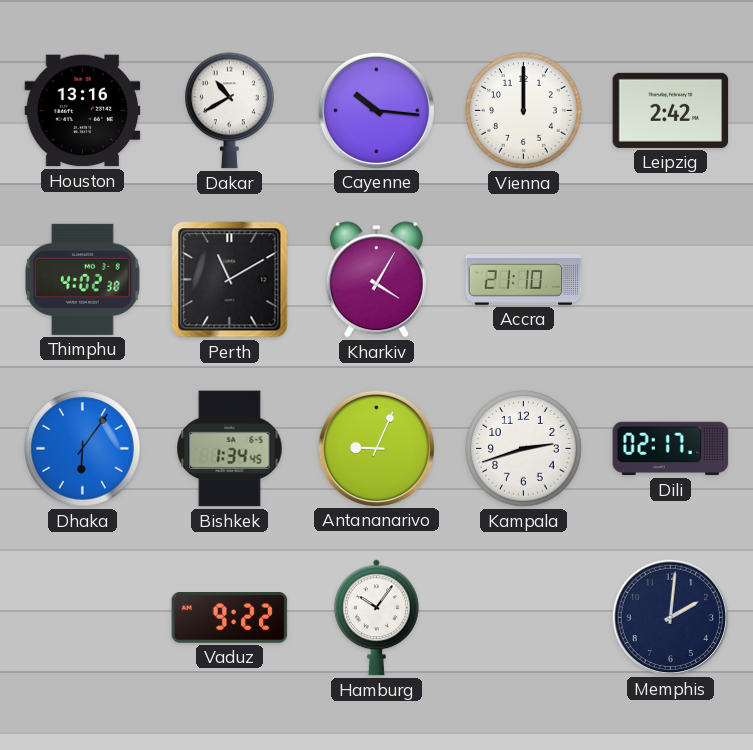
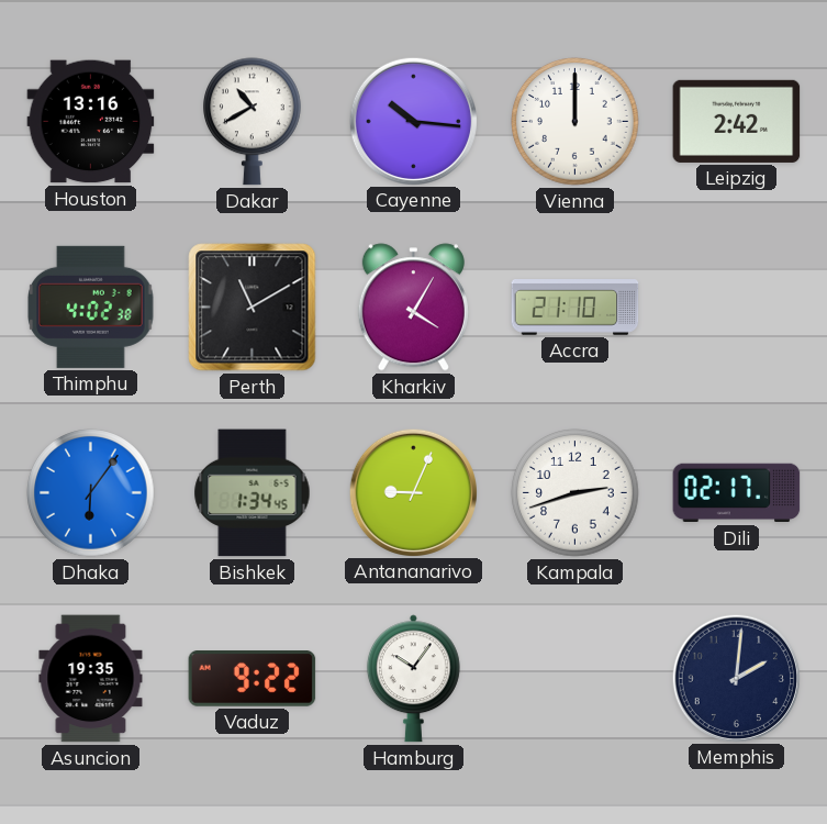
Asuncion: none -> 19:35 (91, 679)
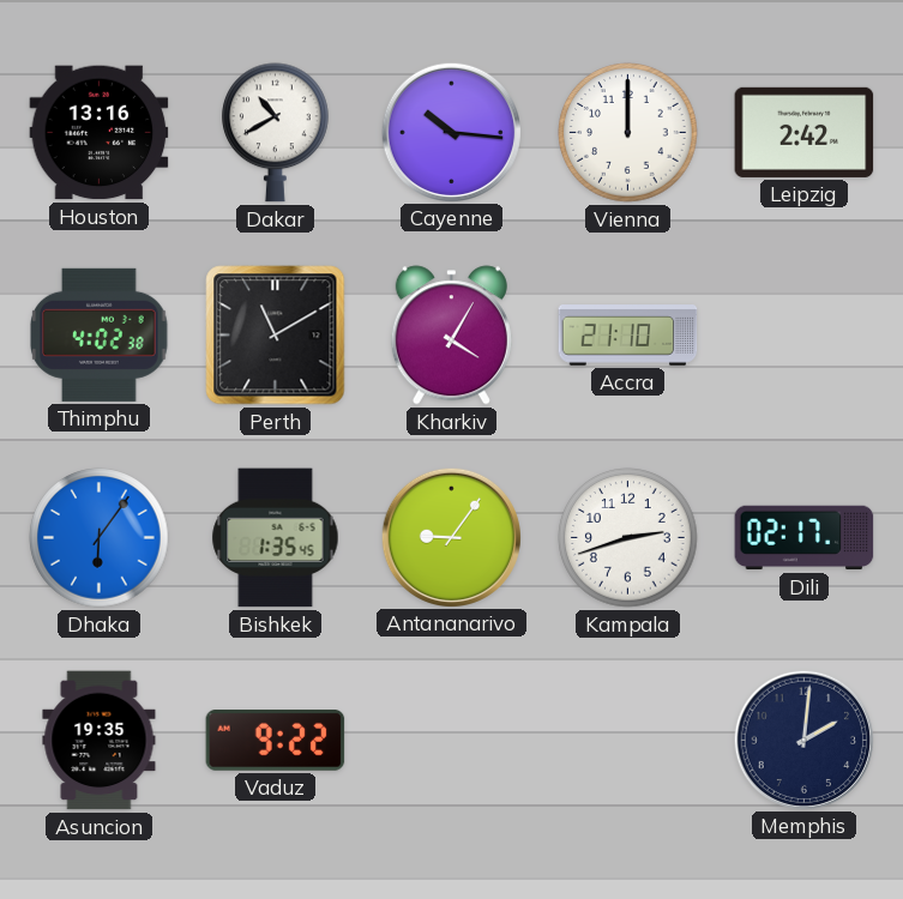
Bishkek: 1:34 -> 1:35 (276, 538)
Antananarivo: 9:04 -> 9:06 (451, 537)
Hamburg: 10:06 -> none (413, 679)
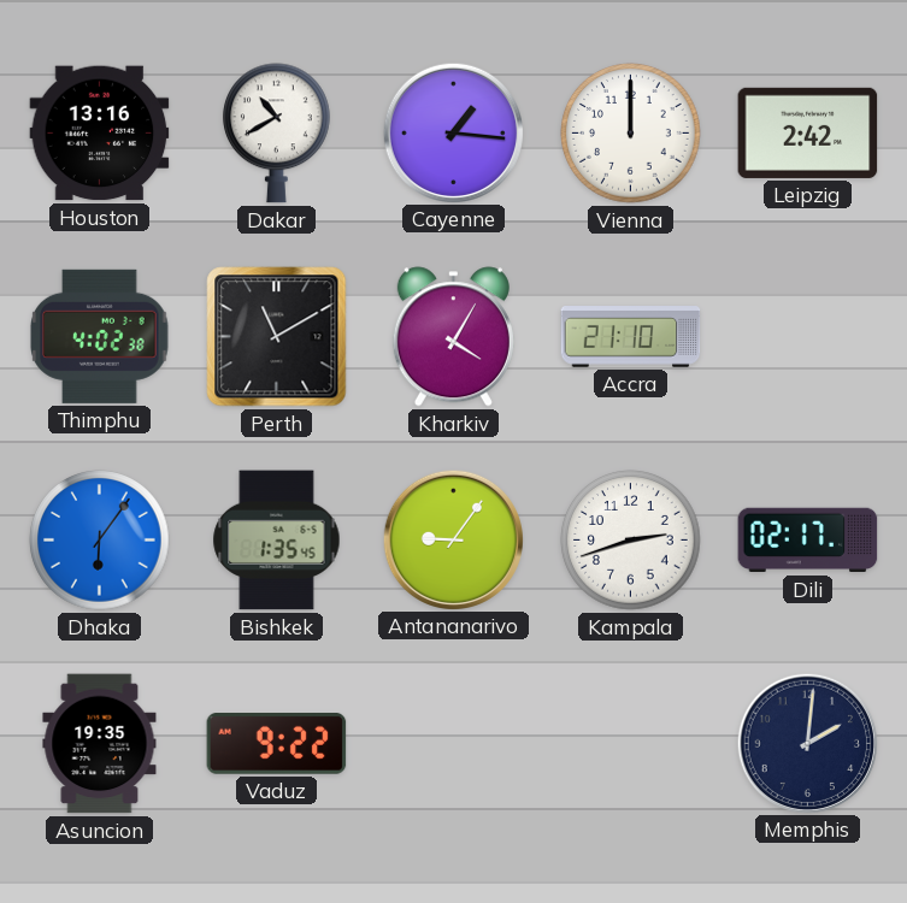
Cayenne: 10:16 -> 1:16 (453, 132)
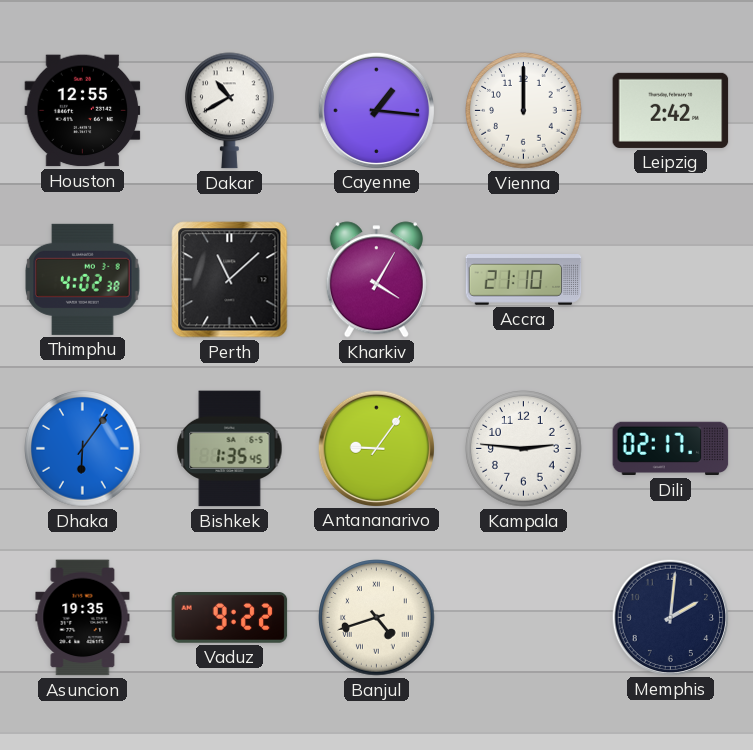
Houston: 13:16 -> 12:55 (83, 111)
Perth: 11:10 -> 11:08 (230, 280)
Kampala: 2:42 -> 2:46 (524, 449)
Banjul: none -> 4:42 (377, 618)
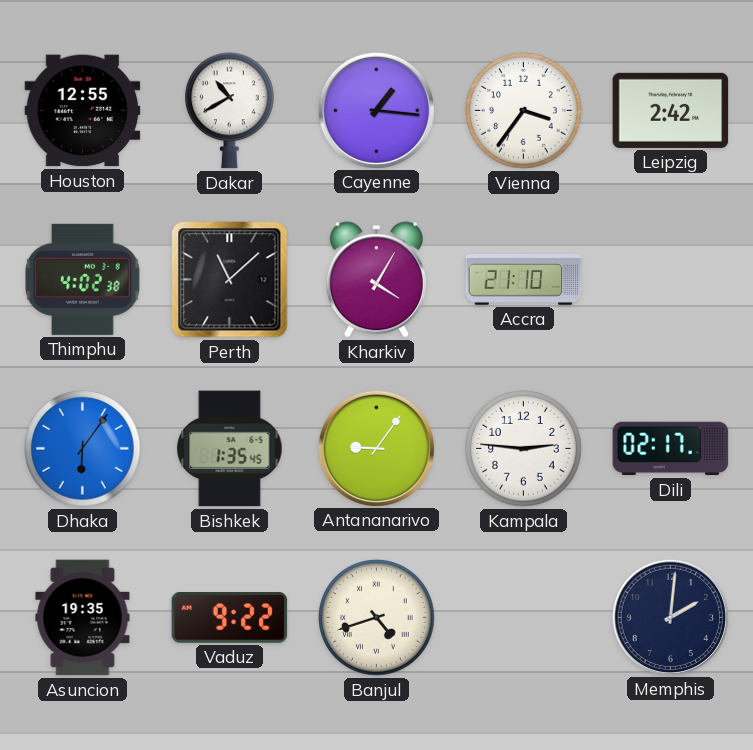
Vienna: 12:00 -> 3:36 (524, 111)
